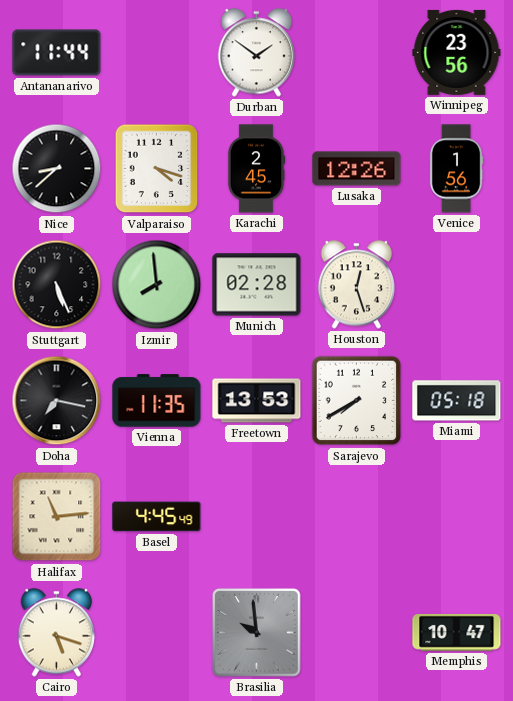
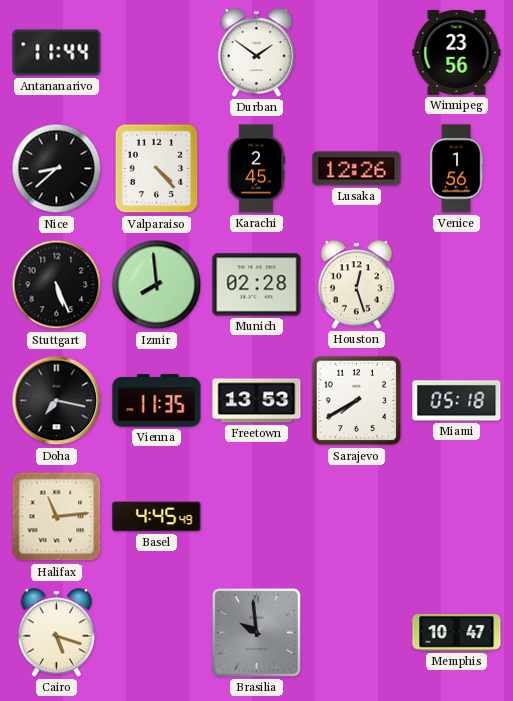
Valparaiso: 4:18 -> 4:23 (157, 169)
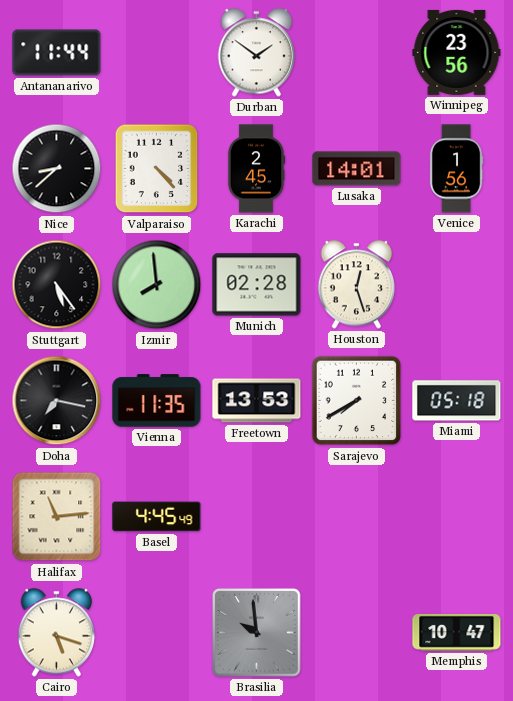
Lusaka: 12:26 -> 14:01 (357, 169)
Stuttgart: 5:26 -> 5:24 (57, 285)
